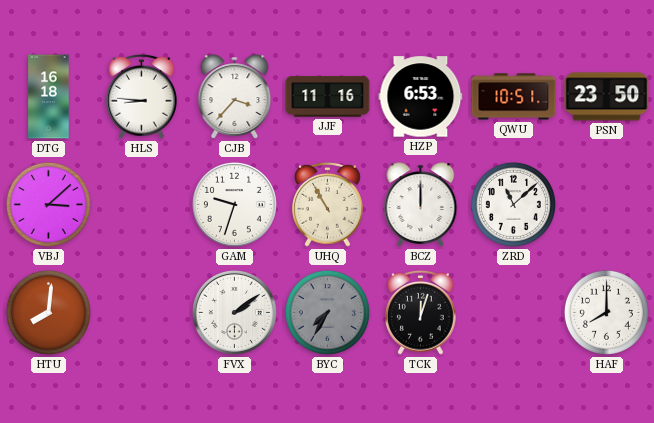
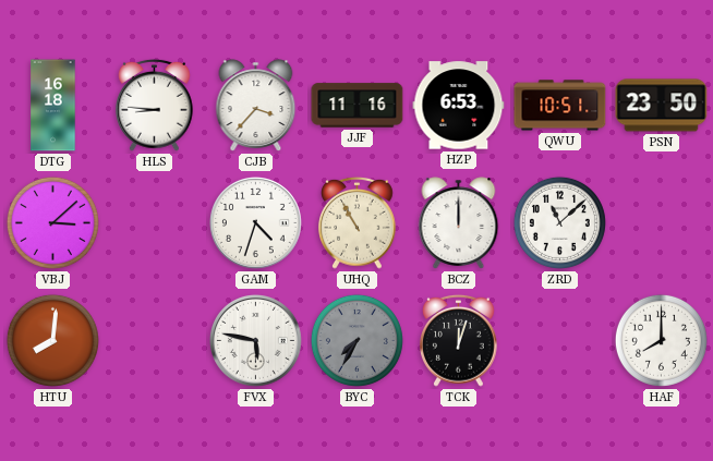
GAM: 9:33 -> 4:33 (255, 222)
FVX: 2:09 -> 5:47 (255, 340)
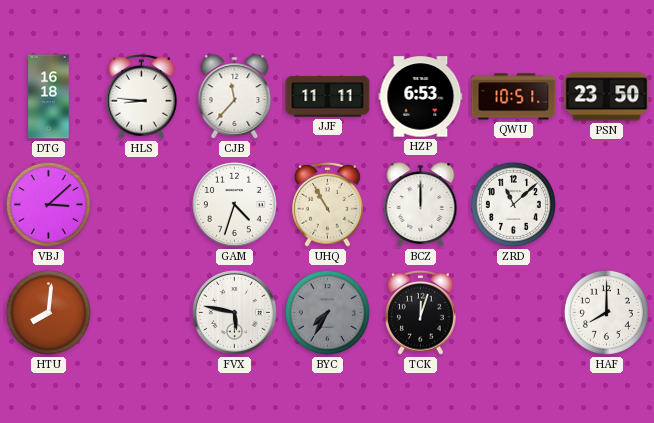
CJB: 3:37 -> 11:37 (235, 97)
JJF: 11:16 -> 11:11 (328, 97)
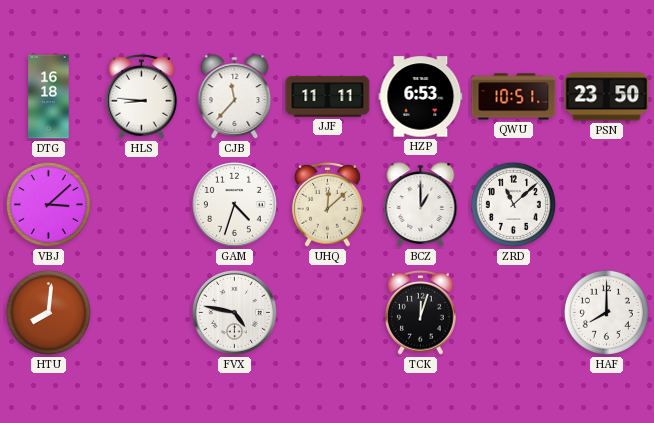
UHQ: 10:55 -> 12:08 (328, 204)
BCZ: 12:00 -> 1:00 (421, 205)
FVX: 5:47 -> 4:47 (234, 312)
BYC: 7:35 -> none (327, 312)
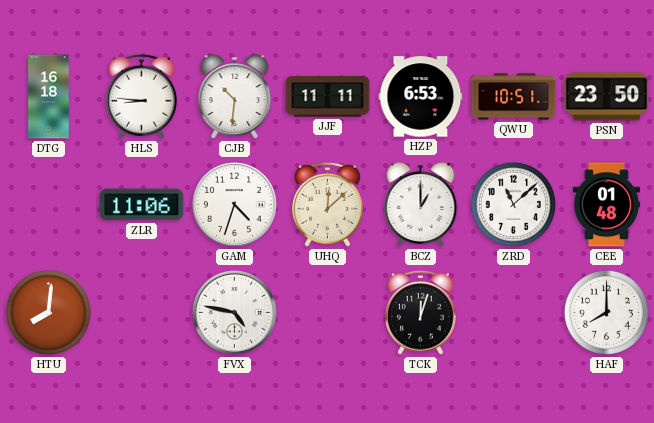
CJB: 11:37 -> 10:31 (235, 97)
VBJ: 3:08 -> none (48, 204)
ZLR: none -> 11:06 (142, 205)
CEE: none -> 01:48 (606, 205)
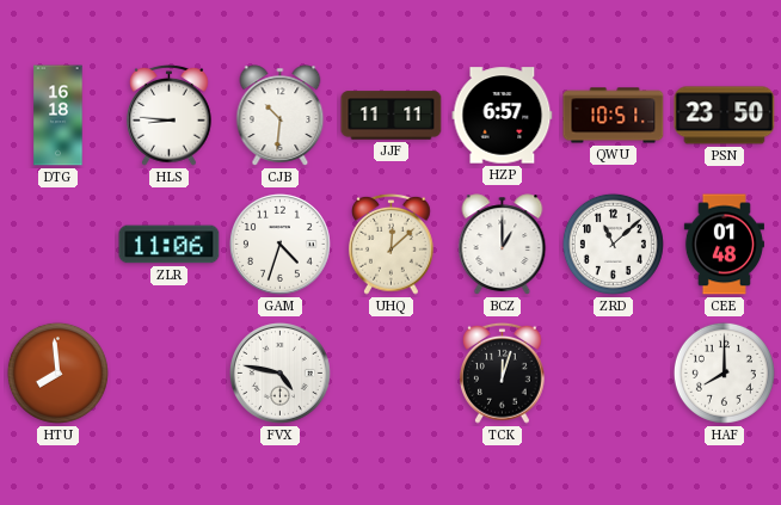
HZP: 6:53 -> 6:57 (503, 116)
HTU: 8:01 -> 7:59 (57, 372)
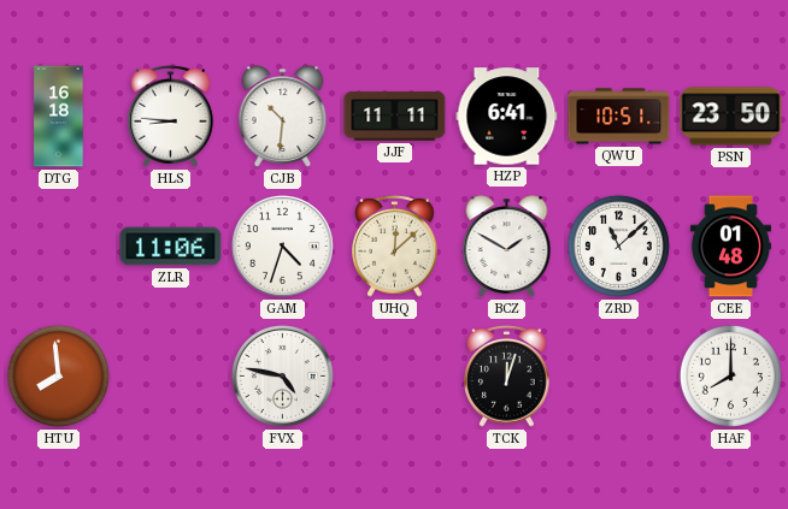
HZP: 6:57 -> 6:41 (507, 117)
BCZ: 1:00 -> 1:50 (507, 247)
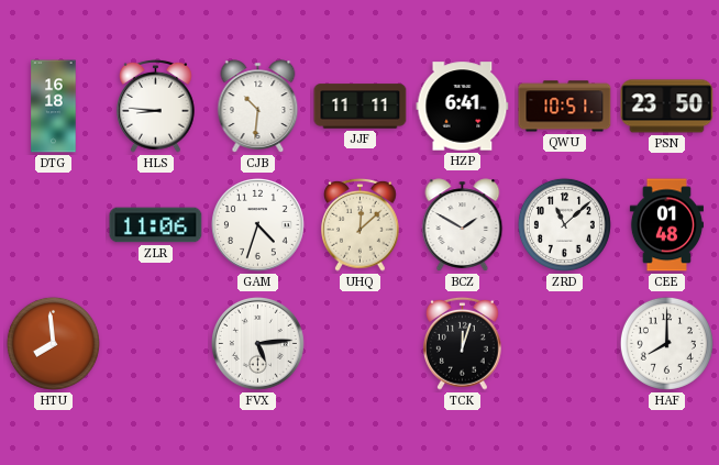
FVX: 4:47 -> 5:14 (257, 343)
